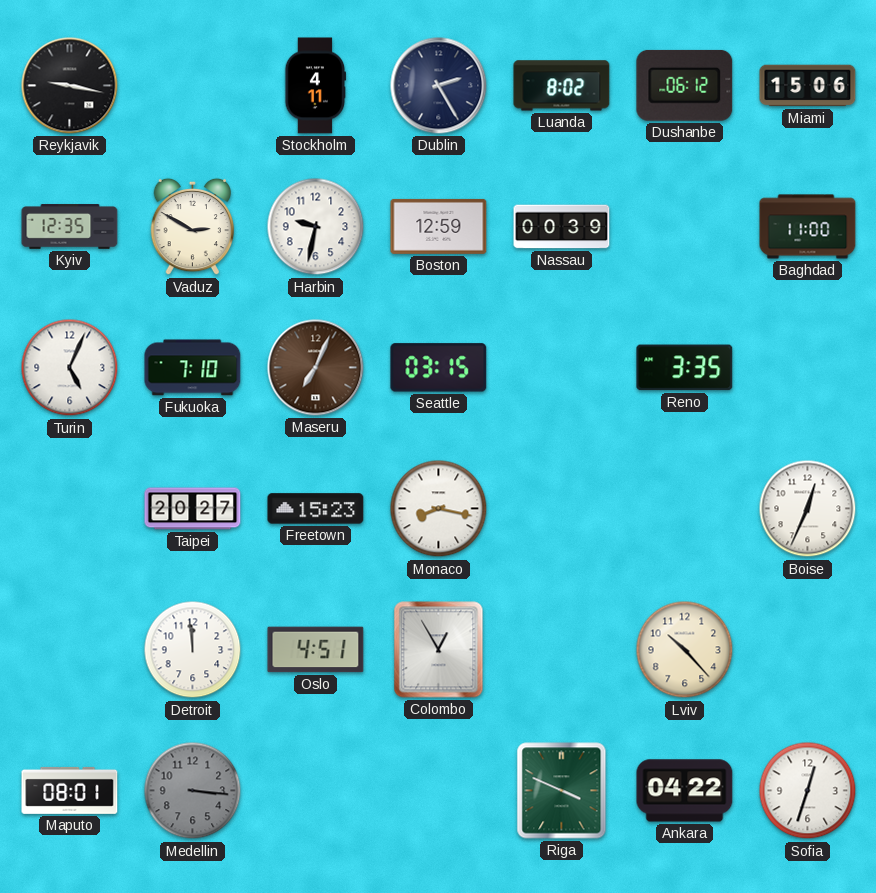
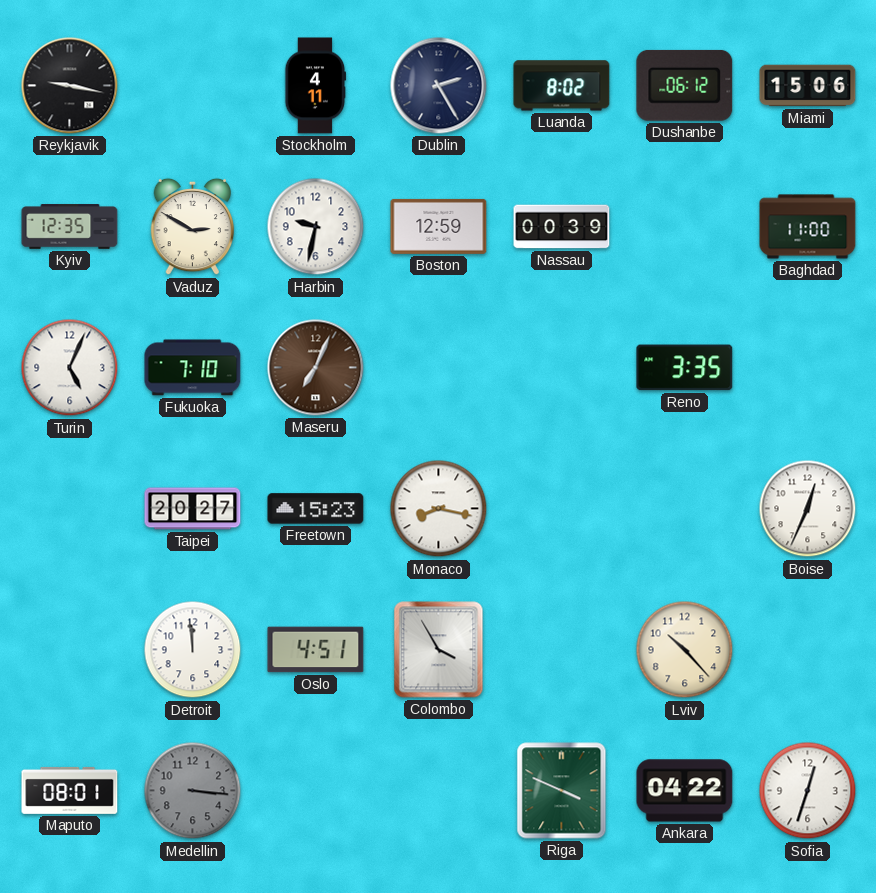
Seattle: 03:15 -> none (439, 368)
Colombo: 12:55 -> 3:55 (439, 650)
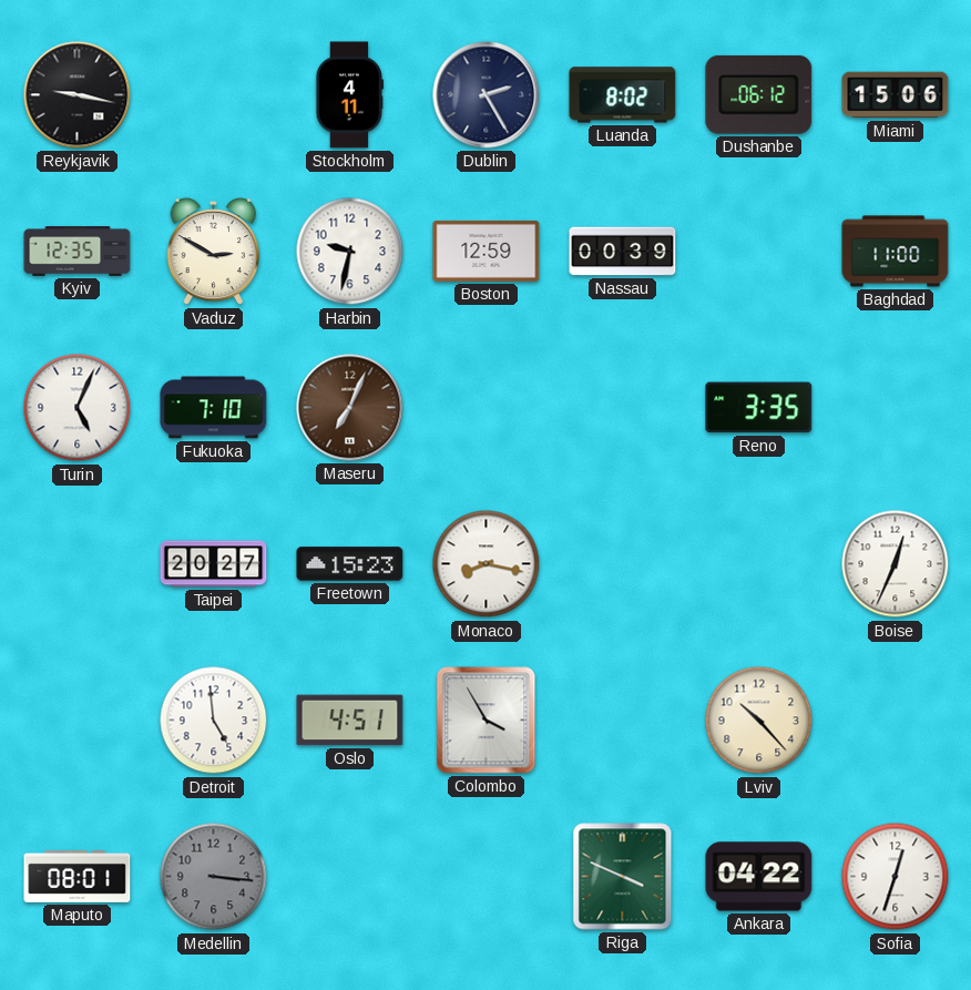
Detroit: 11:59 -> 4:59 (214, 721)
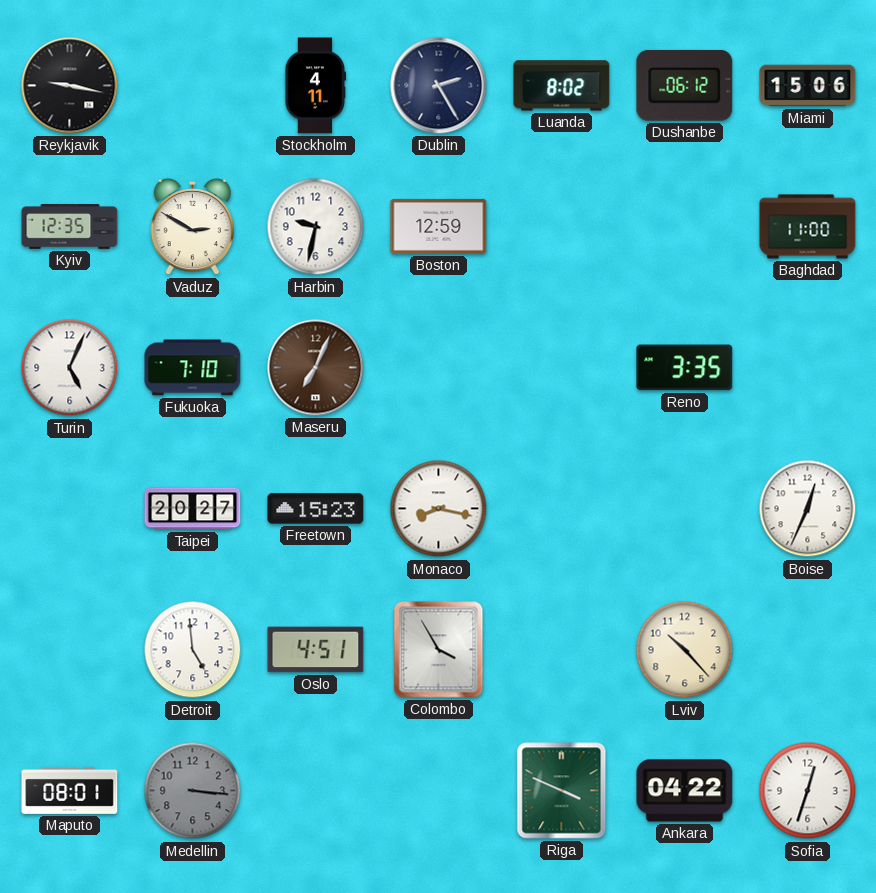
Nassau: 00:39 -> none (623, 252)
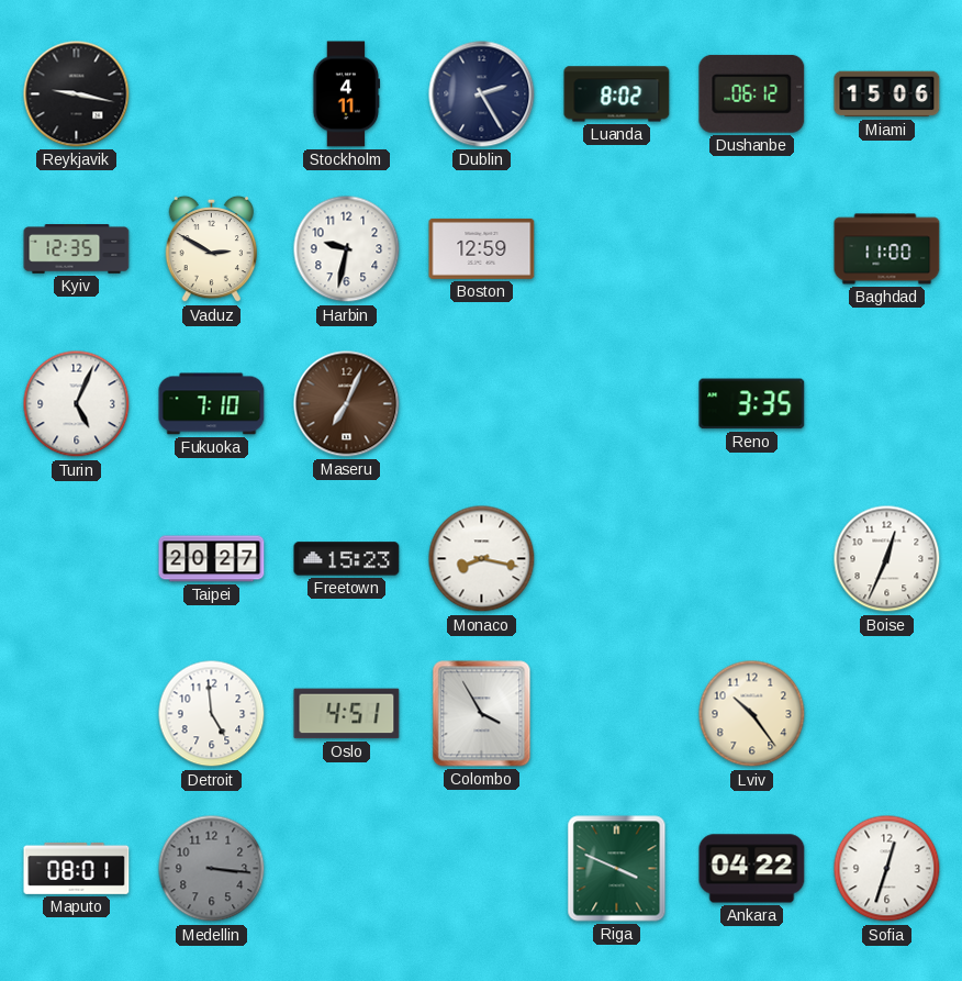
Lviv: 10:23 -> 10:24 (752, 714)
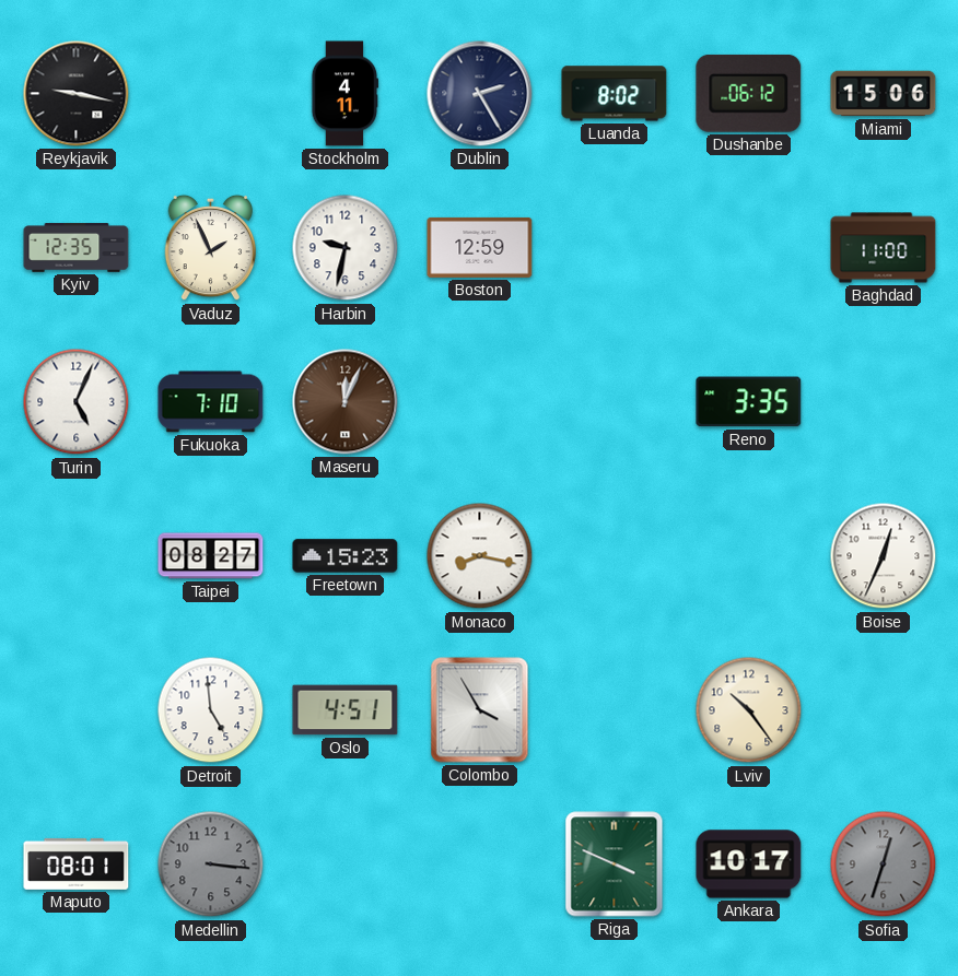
Vaduz: 2:50 -> 1:56 (211, 248)
Maseru: 7:04 -> 12:04 (346, 402)
Taipei: 20:27 -> 08:27 (211, 556)
Ankara: 04:22 -> 10:17 (749, 865)
Sofia dial: white -> grey (884, 865)
